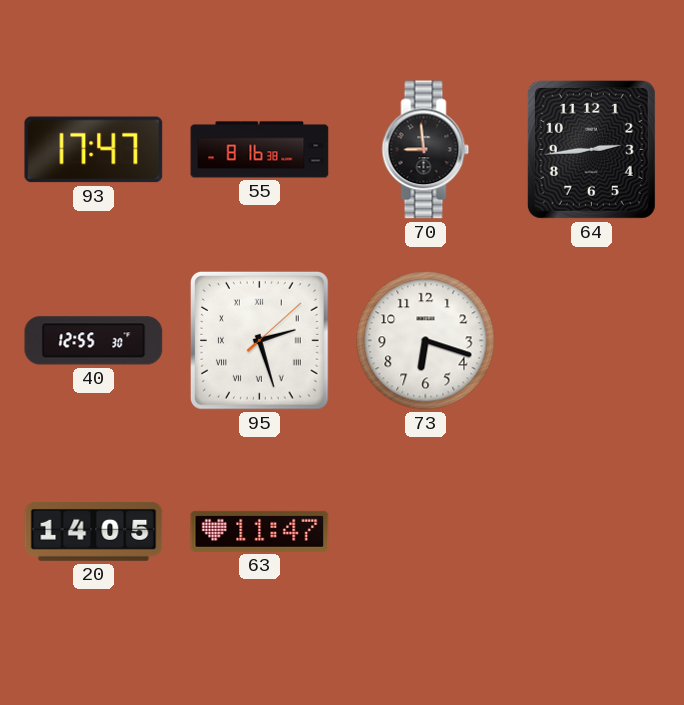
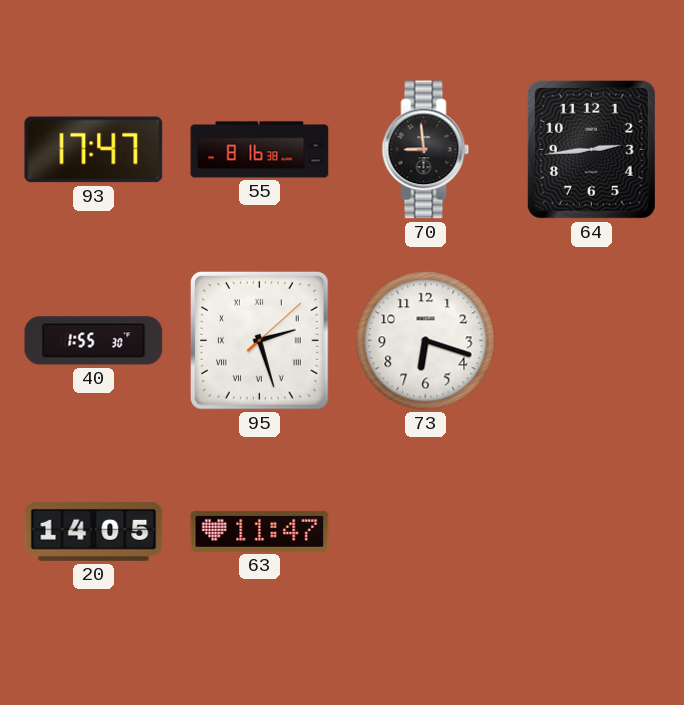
40: 12:55 -> 1:55 (94, 341)
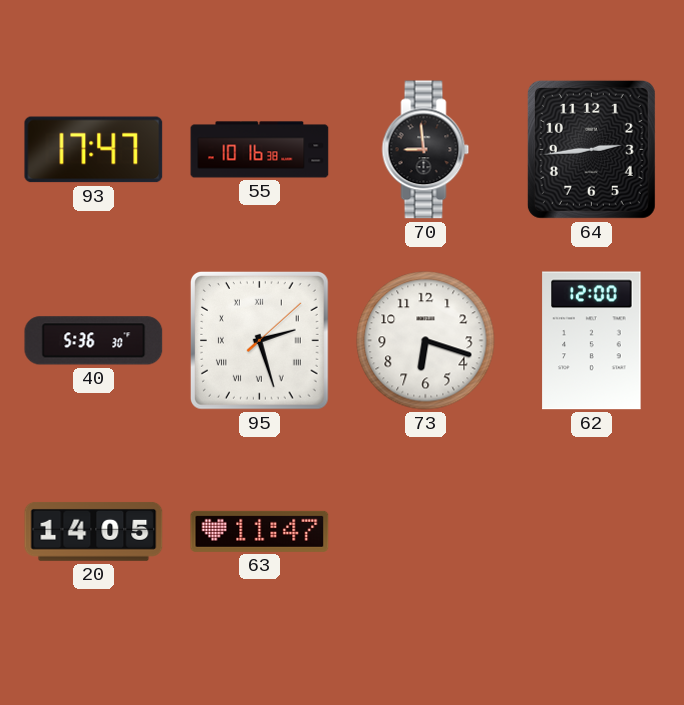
55: 8:16 -> 10:16 (260, 150)
40: 1:55 -> 5:36 (94, 341)
62: none -> 12:00 (592, 341)
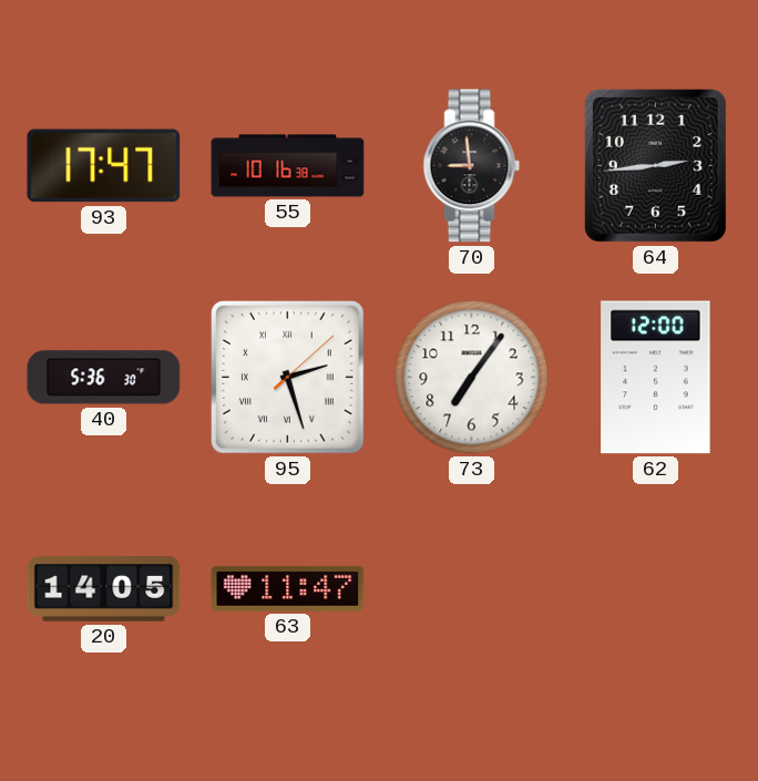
73: 6:18 -> 7:06 (472, 378)
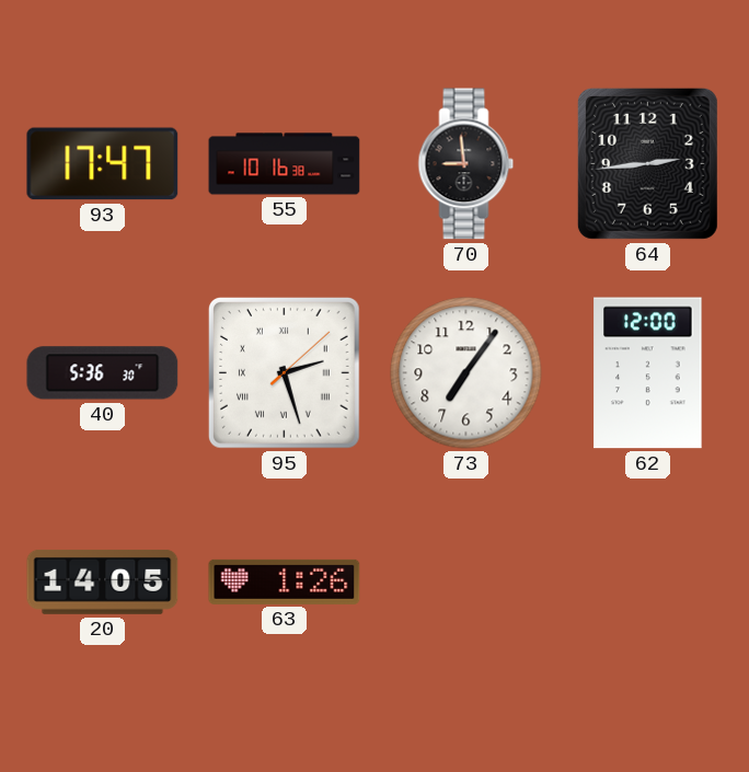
63: 11:47 -> 1:26 (285, 581)
